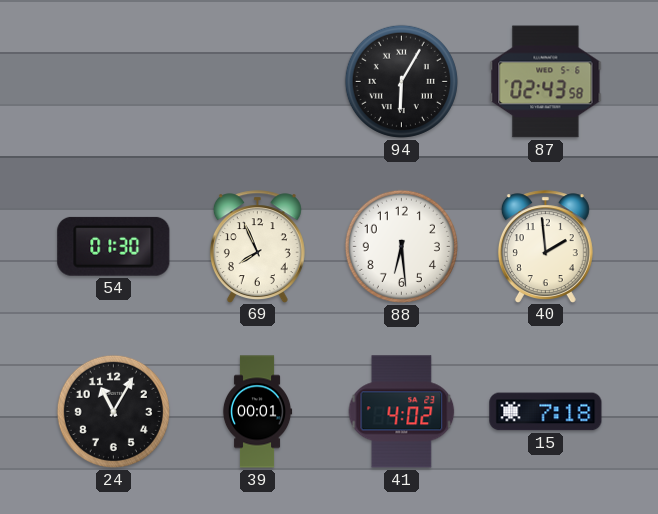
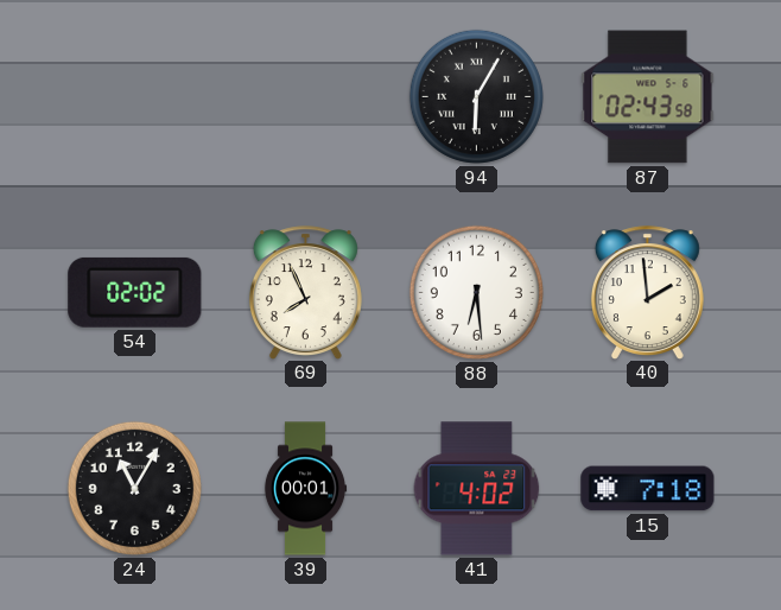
54: 01:30 -> 02:02 (135, 292)
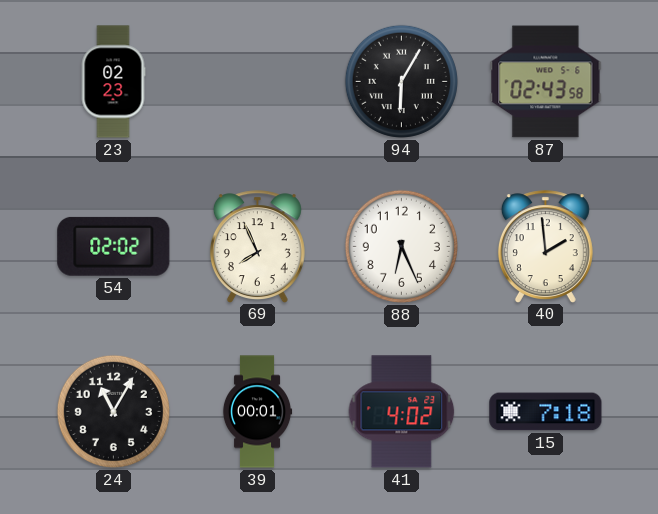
23: none -> 02:23 (113, 82)
88: 6:29 -> 6:26 (401, 246)
